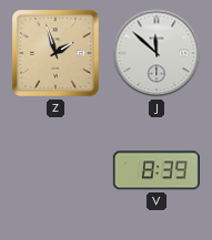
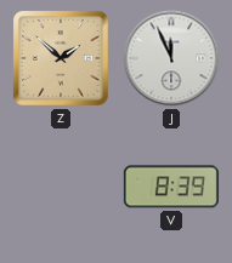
Z: 1:57 -> 1:52 (61, 58)
J: 11:52 -> 11:56 (171, 58)
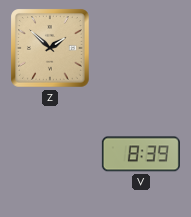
J: 11:56 -> none (171, 58)
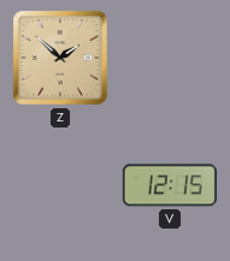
V: 8:39 -> 12:15 (170, 185)
